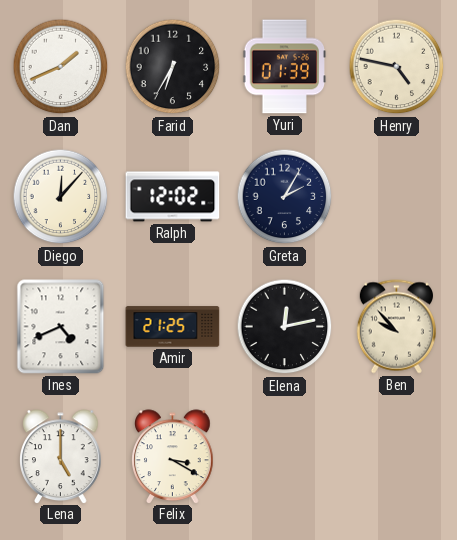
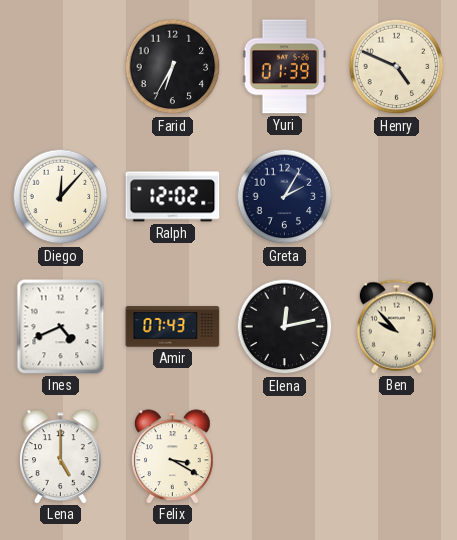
Dan: 1:41 -> none (61, 67)
Henry: 4:47 -> 4:49 (397, 67)
Amir: 21:25 -> 07:43 (173, 327)
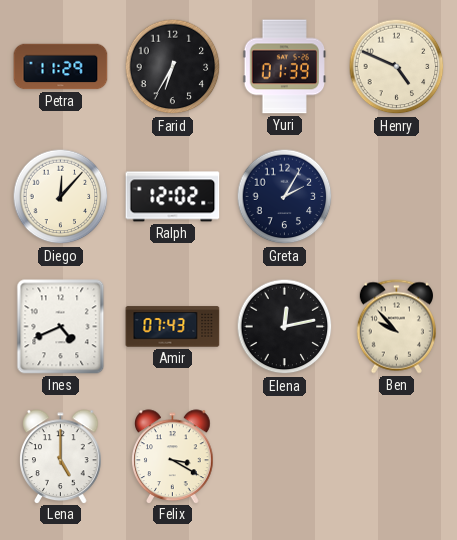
Petra: none -> 11:29 (61, 67)
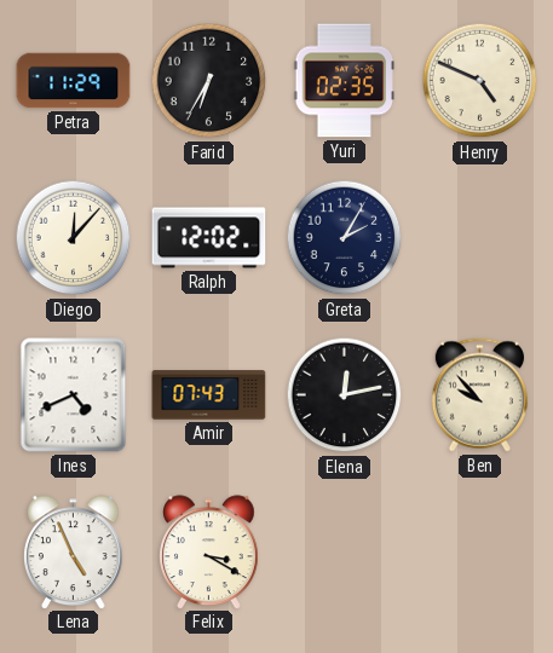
Yuri: 01:39 -> 02:35 (345, 81)
Lena: 5:00 -> 4:56 (74, 551)
